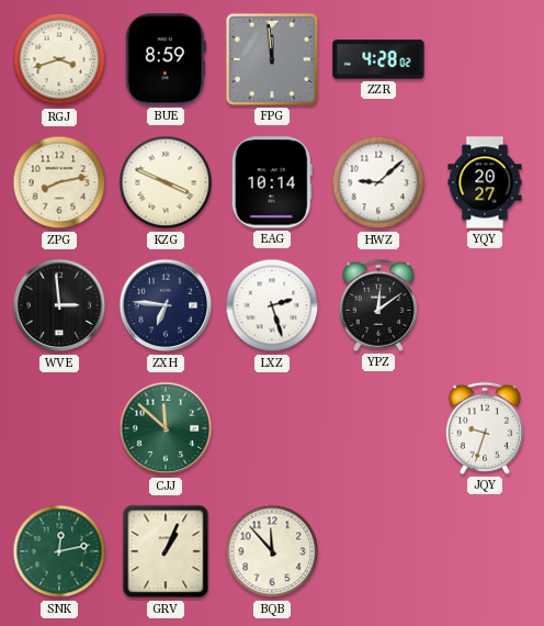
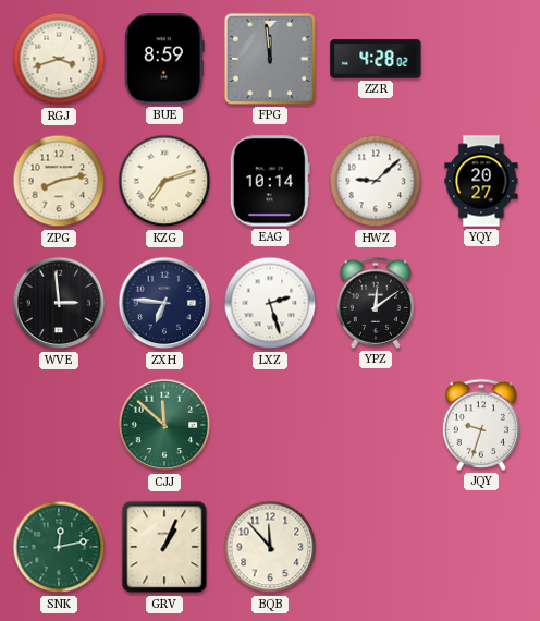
KZG: 3:49 -> 7:12 (164, 181)
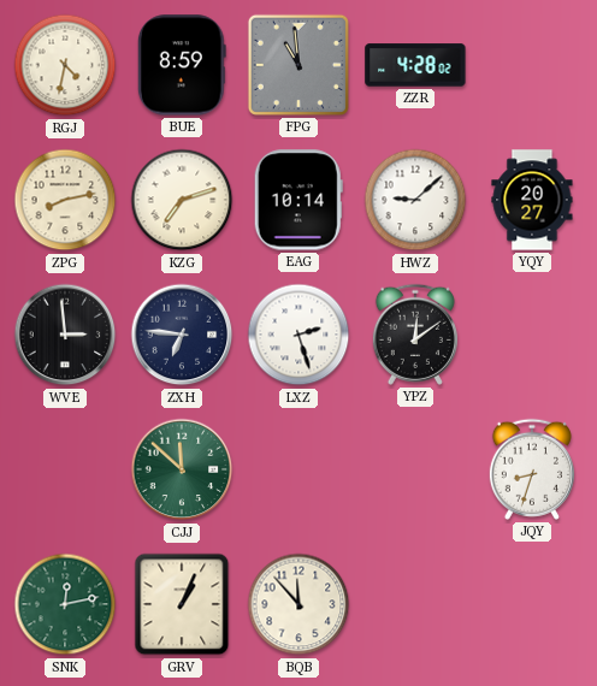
RGJ: 3:42 -> 4:32 (65, 65)
FPG: 11:59 -> 10:59 (298, 65)
JQY: 9:33 -> 8:33 (532, 469)
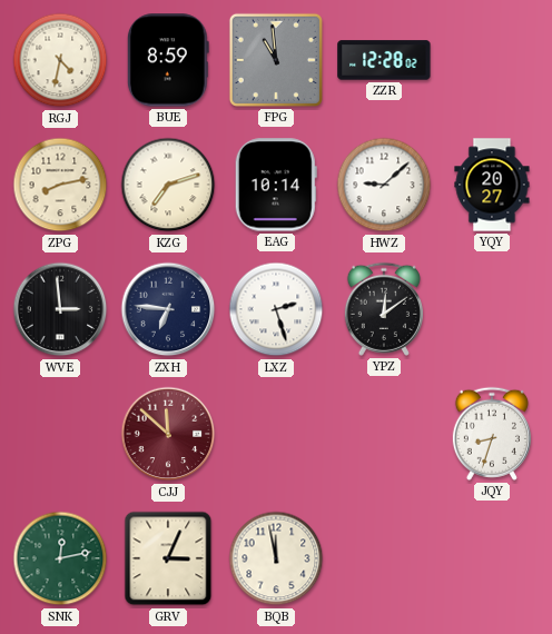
ZZR: 4:28 -> 12:28 (384, 60)
CJJ dial: green -> burgundy (168, 434)
GRV: 1:04 -> 3:04 (168, 558)
BQB: 11:53 -> 11:58 (276, 558)
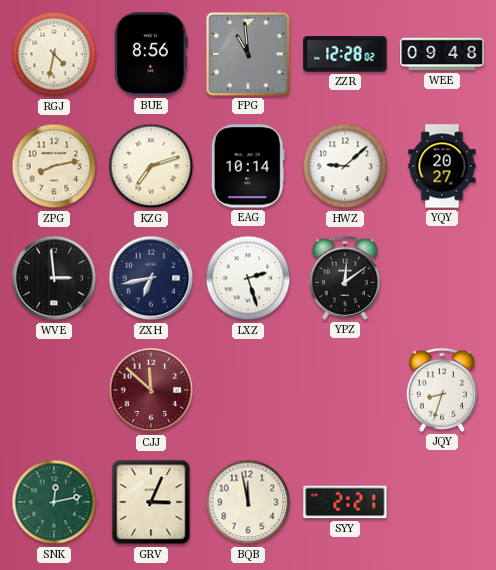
BUE: 8:59 -> 8:56 (151, 54)
WEE: none -> 09:48 (442, 54)
ZXH: 6:46 -> 6:43 (151, 278)
SYY: none -> 2:21 (345, 502)
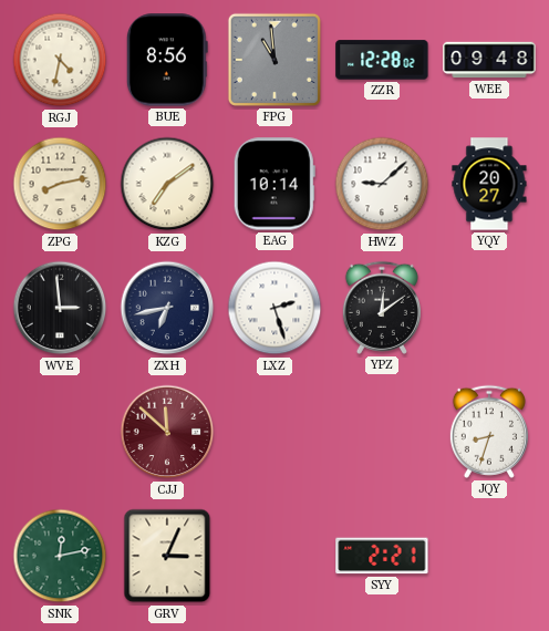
KZG: 7:12 -> 7:09 (167, 184)
BQB: 11:58 -> none (248, 502)
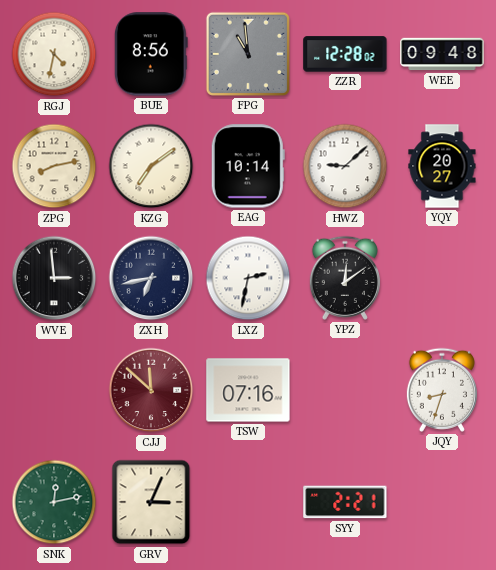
LXZ: 2:27 -> 2:32 (248, 278)
TSW: none -> 07:16 (248, 390)
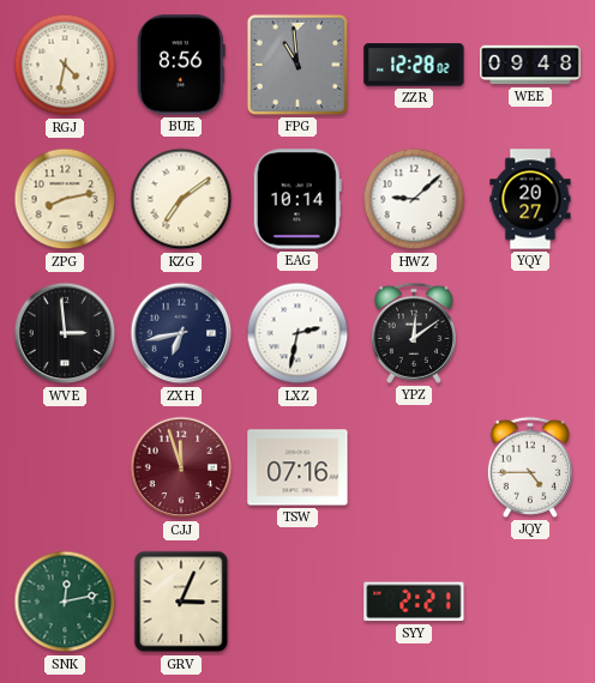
CJJ: 11:52 -> 11:57 (181, 467)
JQY: 8:33 -> 4:45 (530, 467)
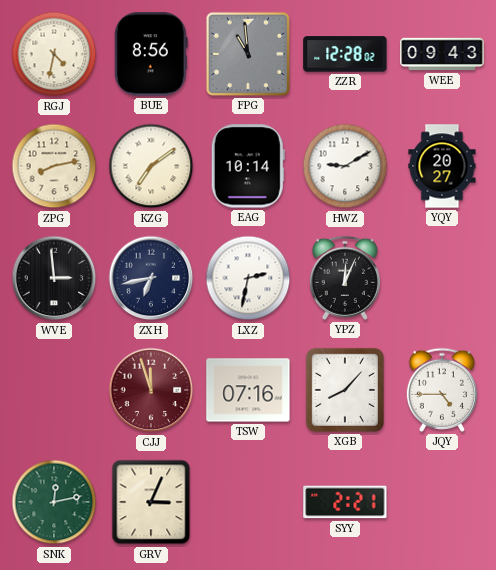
WEE: 09:48 -> 09:43 (442, 54)
HWZ: 9:08 -> 9:10 (345, 166)
YPZ: 12:09 -> 12:04 (345, 278)
XGB: none -> 8:07 (345, 390)
